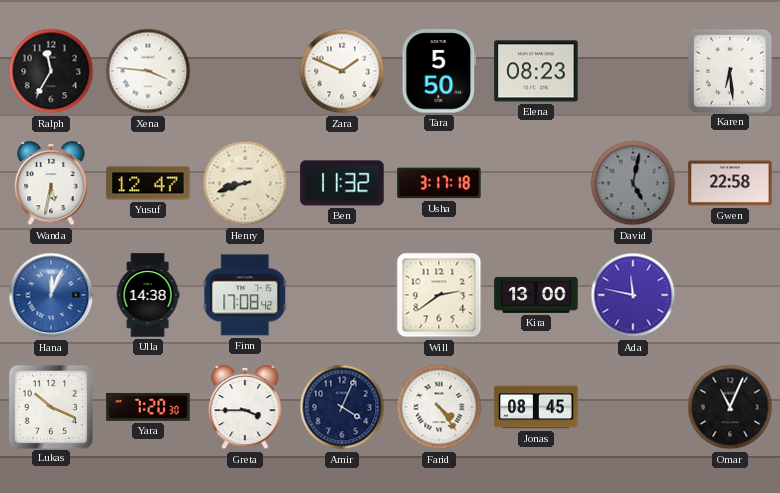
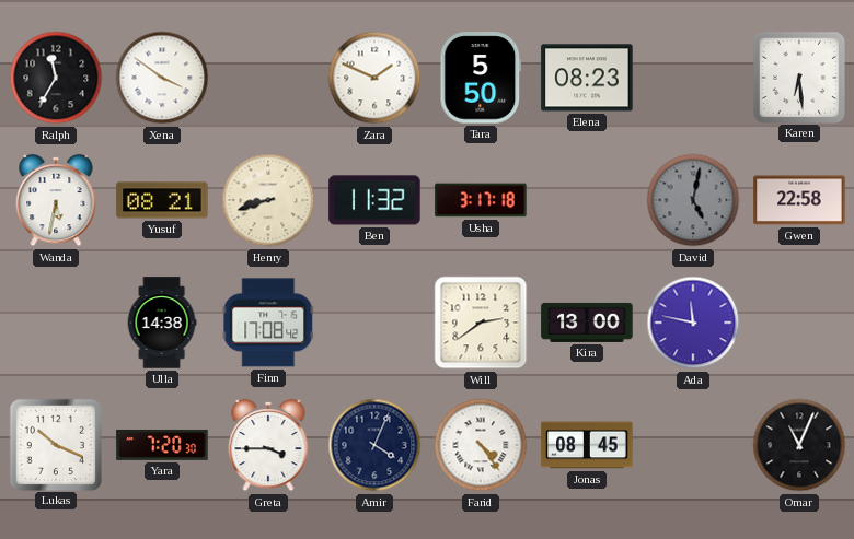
Xena: 3:46 -> 3:51 (162, 78)
Yusuf: 12:47 -> 08:21 (162, 200)
Hana: 12:04 -> none (51, 295)
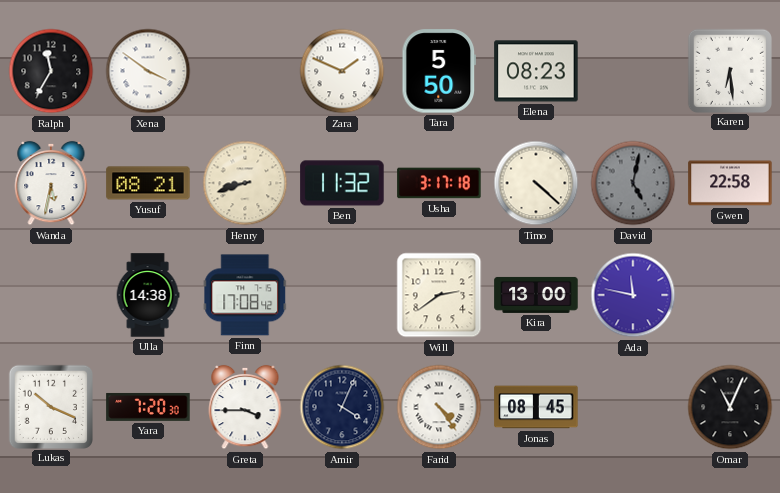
Timo: none -> 4:22 (536, 183)
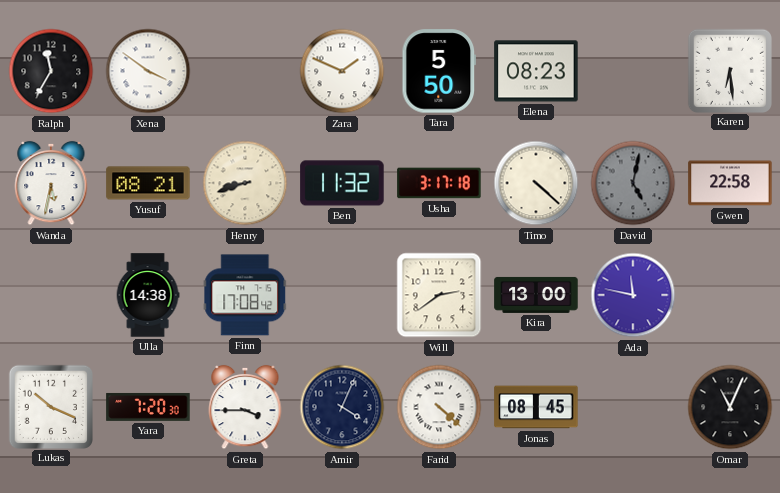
Farid: 4:24 -> 4:22 (439, 407)
